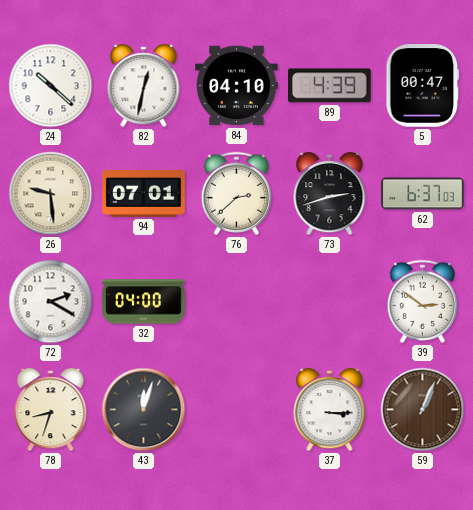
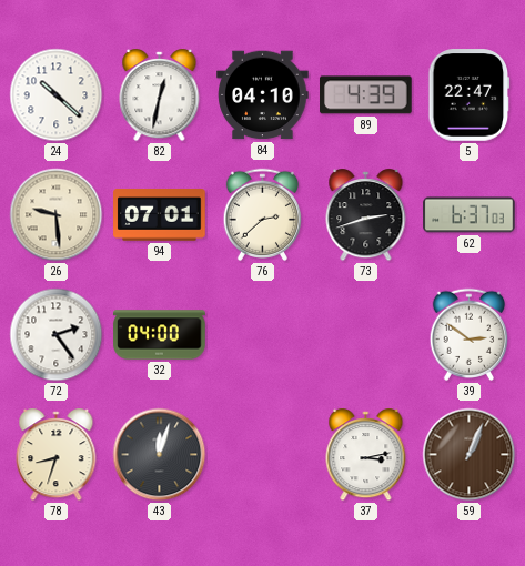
5: 00:47 -> 22:47 (470, 95)
72: 2:20 -> 2:24 (57, 335)
37: 3:15 -> 3:13 (366, 456)
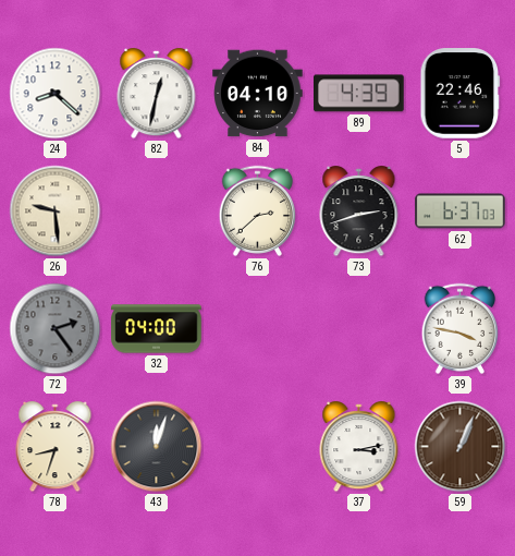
24: 10:22 -> 8:22 (56, 94)
5: 22:47 -> 22:46 (461, 94)
94: 07:01 -> none (160, 215)
72 dial: white -> grey (56, 329)
39: 2:51 -> 3:47 (459, 328)
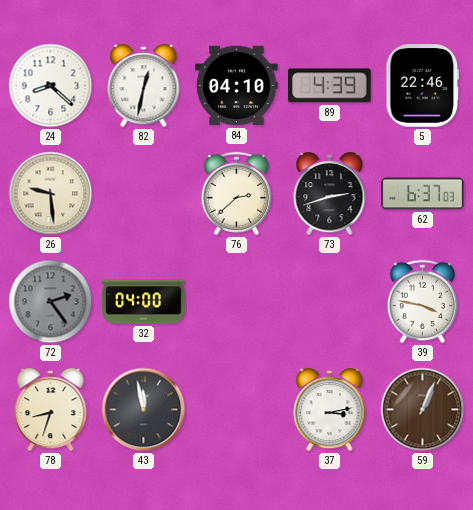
43: 12:03 -> 11:58 (144, 410)
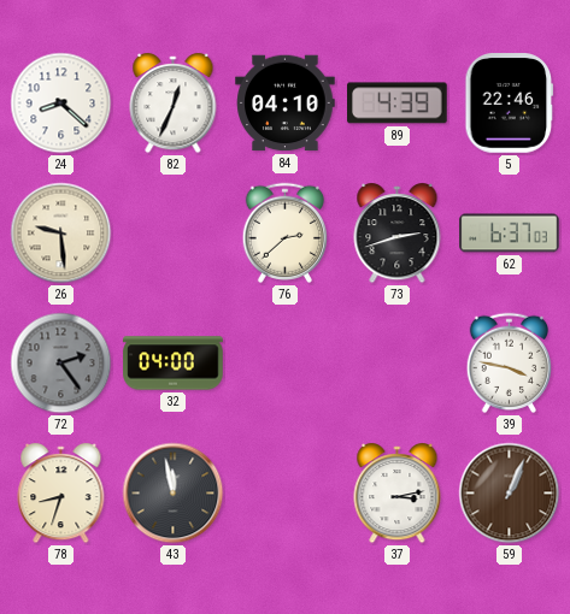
82: 12:32 -> 12:34 (174, 105)
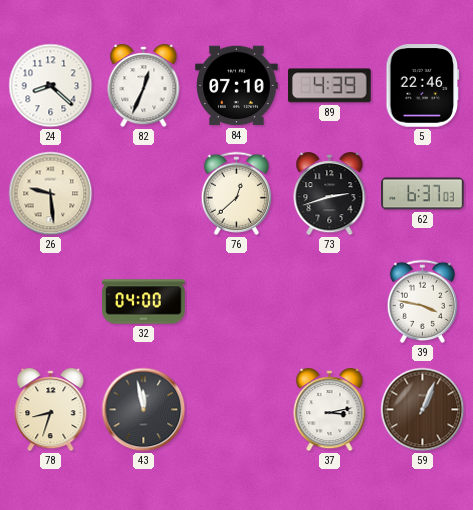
84: 04:10 -> 07:10 (237, 86)
76: 2:38 -> 12:38 (236, 193)
72: 2:24 -> none (61, 364)
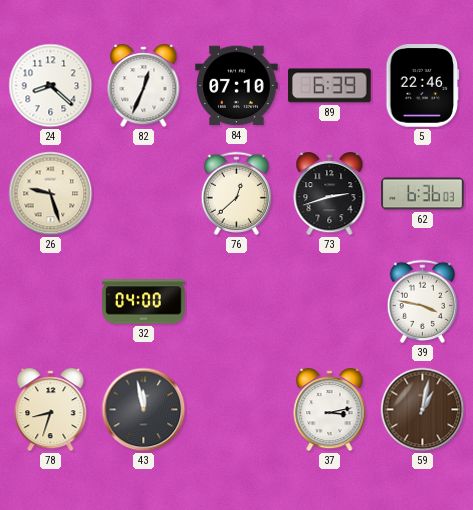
89: 4:39 -> 6:39 (330, 86)
26: 9:29 -> 9:27 (51, 194)
62: 6:37 -> 6:36 (423, 194)
59: 1:04 -> 1:02 (423, 410)
